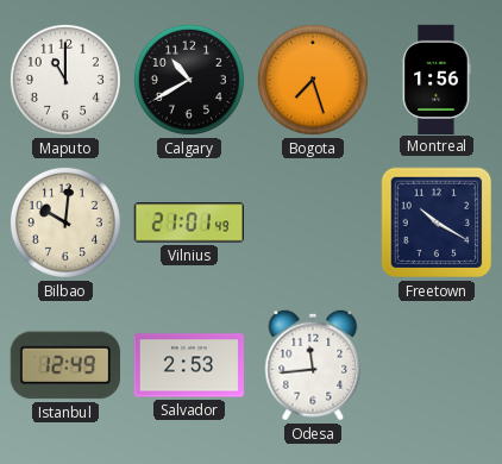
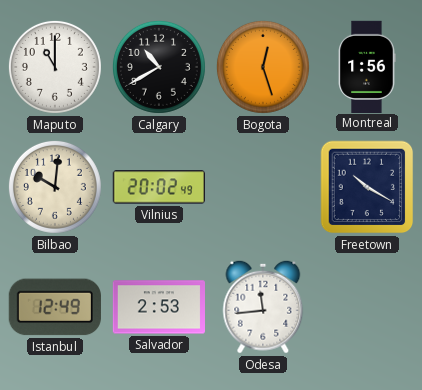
Bogota: 7:27 -> 12:27 (263, 67)
Vilnius: 21:01 -> 20:02 (158, 187)
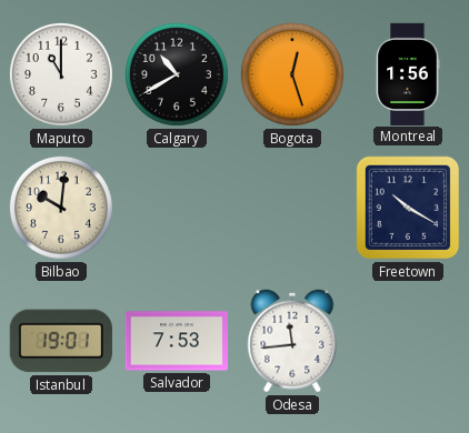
Vilnius: 20:02 -> none (158, 187)
Istanbul: 12:49 -> 19:01 (61, 341)
Salvador: 2:53 -> 7:53 (176, 341)
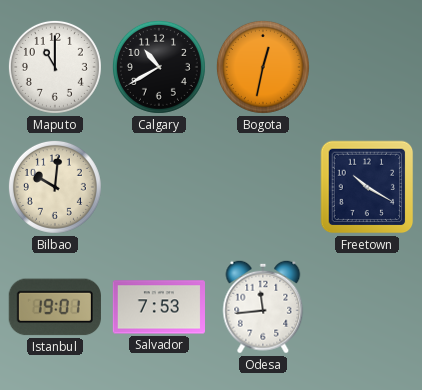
Bogota: 12:27 -> 12:32 (263, 67)
Montreal: 1:56 -> none (408, 73)
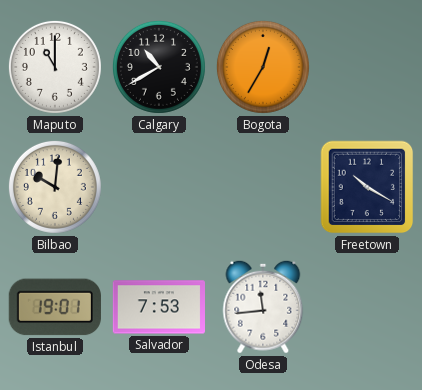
Bogota: 12:32 -> 12:35 (263, 67)
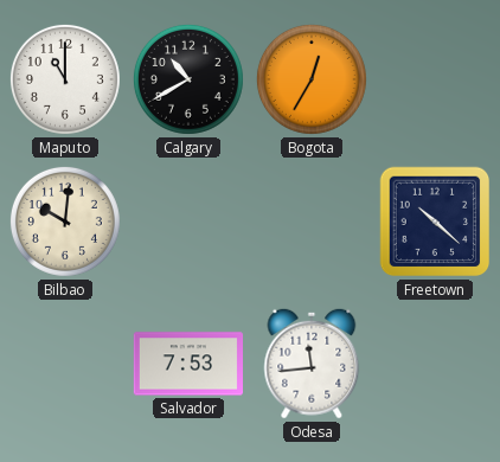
Freetown: 10:20 -> 10:22 (435, 222)
Istanbul: 19:01 -> none (55, 307)
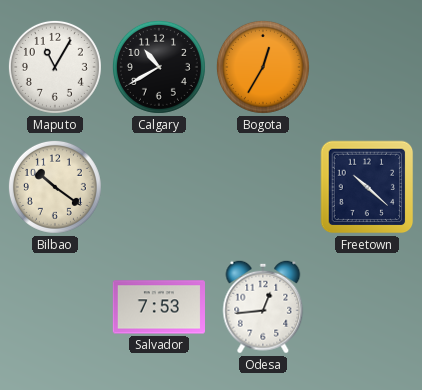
Maputo: 11:00 -> 11:05 (55, 67)
Bilbao: 10:01 -> 10:21 (55, 187)
Odesa: 11:44 -> 12:44 (263, 307)
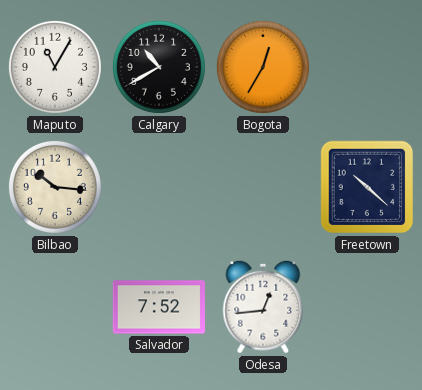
Bilbao: 10:21 -> 10:16 (55, 187)
Salvador: 7:53 -> 7:52 (158, 307)
